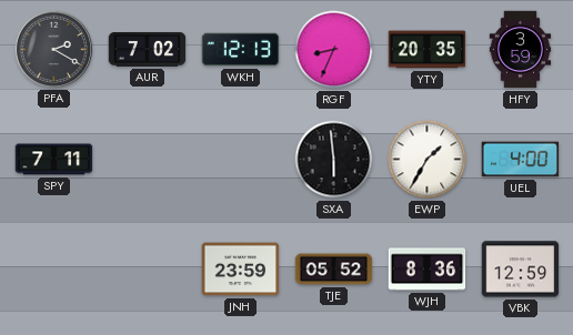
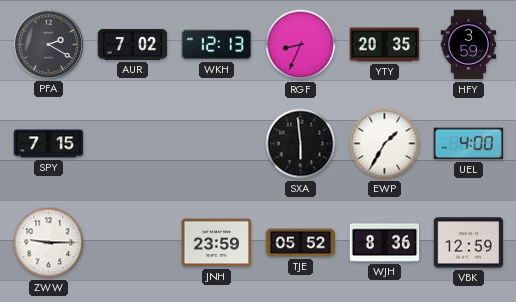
SPY: 7:11 -> 7:15 (49, 144)
ZWW: none -> 9:15 (49, 243)
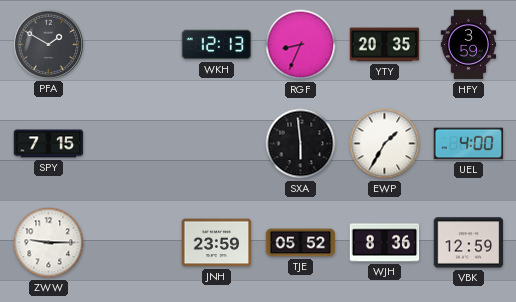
PFA: 2:20 -> 1:50 (48, 44)
AUR: 7:02 -> none (133, 45)
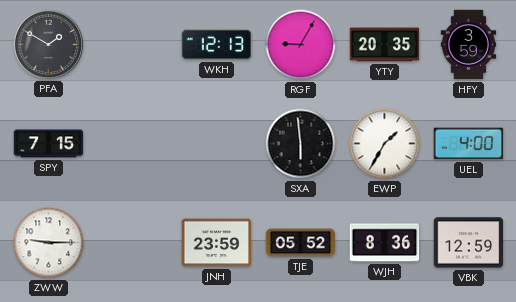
RGF: 8:34 -> 9:05 (301, 45)
